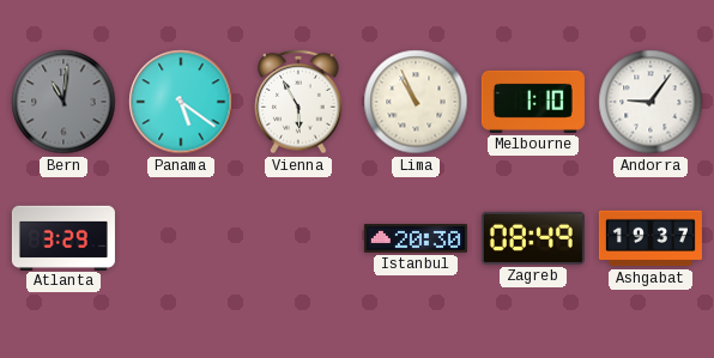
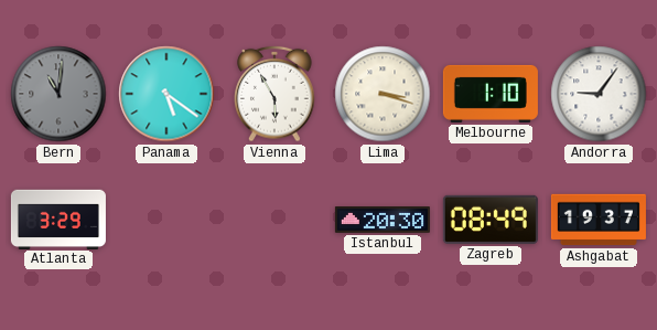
Lima: 10:56 -> 3:18 (383, 94)
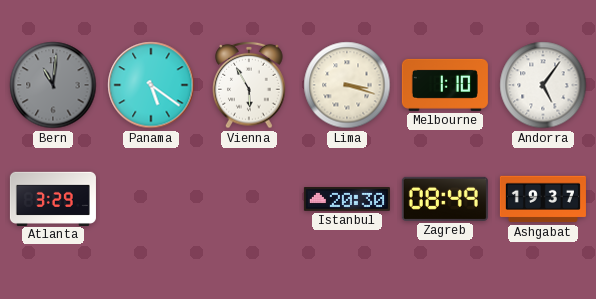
Andorra: 9:06 -> 5:06 (543, 85)
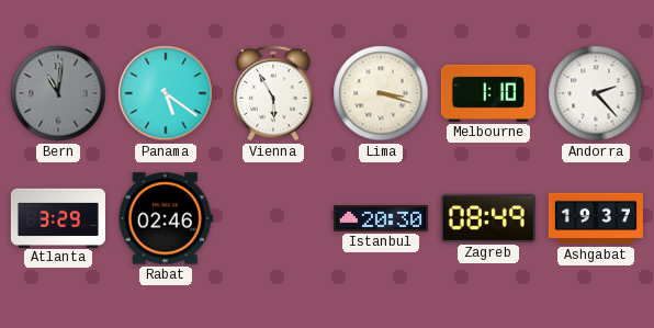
Andorra: 5:06 -> 2:23 (596, 93)
Rabat: none -> 02:46 (166, 218)
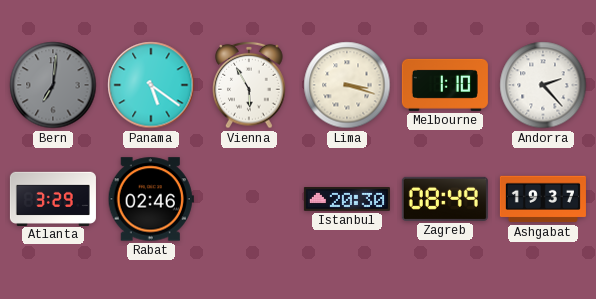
Bern: 11:01 -> 7:01 (53, 85)
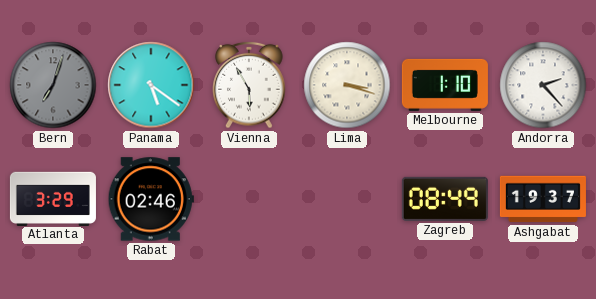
Bern: 7:01 -> 7:03 (53, 85)
Istanbul: 20:30 -> none (347, 200)
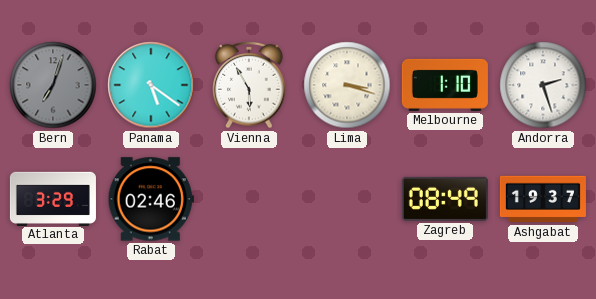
Andorra: 2:23 -> 2:27 (543, 85)
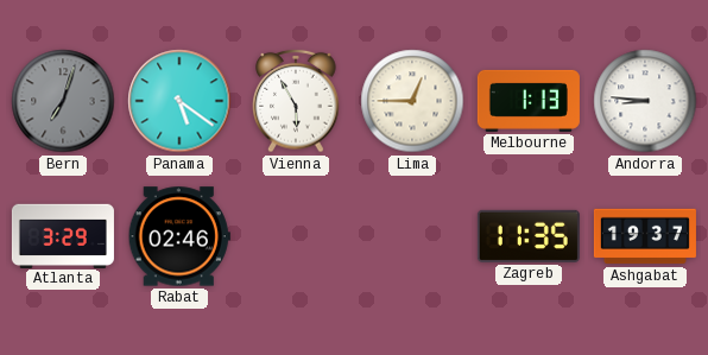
Lima: 3:18 -> 12:45 (412, 101)
Melbourne: 1:10 -> 1:13 (529, 101)
Andorra: 2:27 -> 8:46 (645, 101)
Zagreb: 08:49 -> 11:35 (529, 236)
